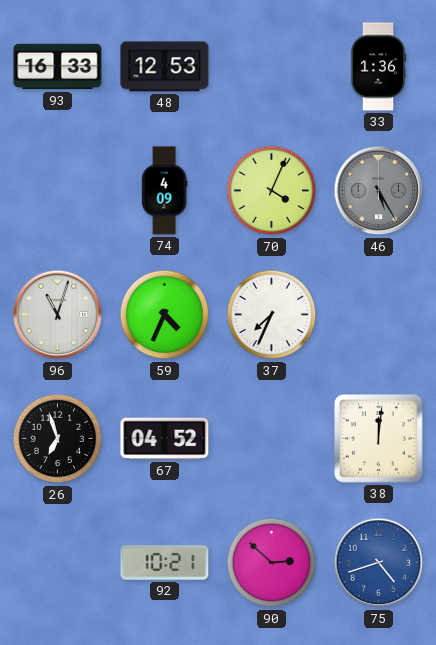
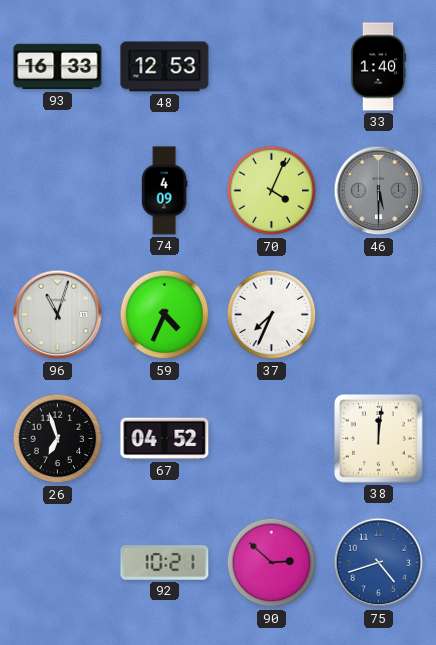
33: 1:36 -> 1:40 (378, 67)
46: 5:25 -> 5:30 (379, 191)
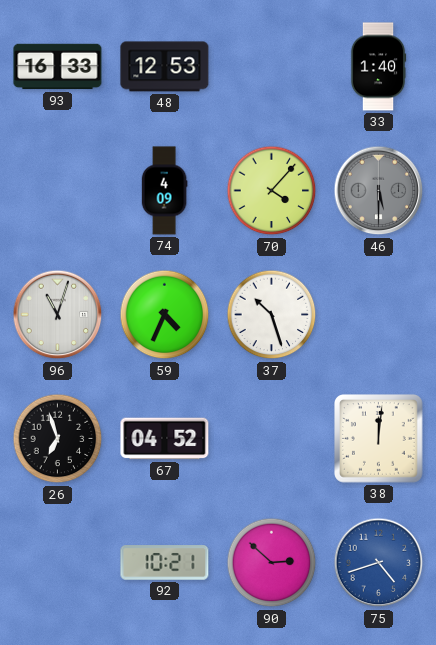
70: 4:04 -> 4:07 (272, 191)
37: 7:34 -> 10:27 (272, 315)
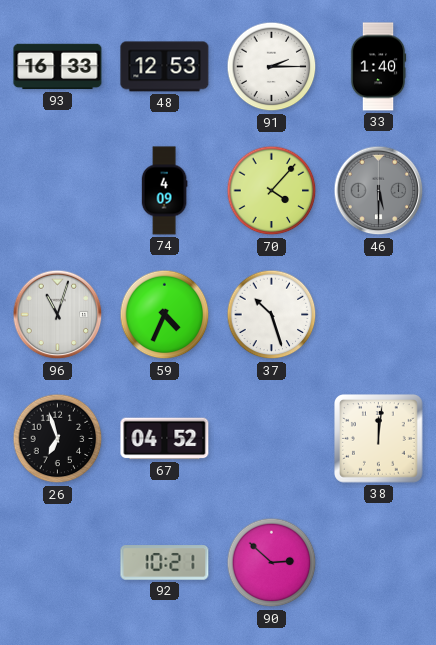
91: none -> 2:15 (272, 67)
75: 4:42 -> none (379, 563)
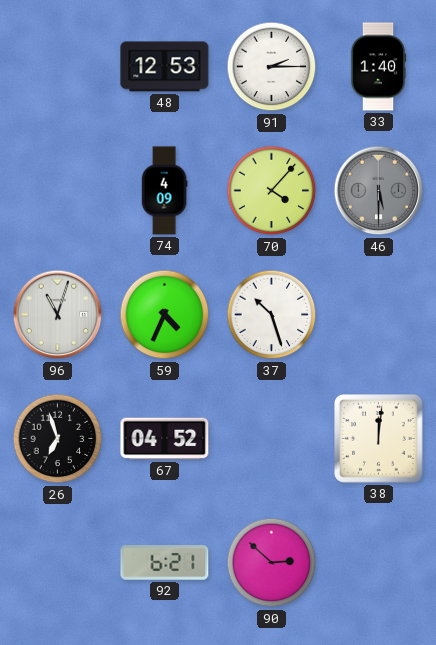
93: 16:33 -> none (58, 67)
92: 10:21 -> 6:21 (165, 563)
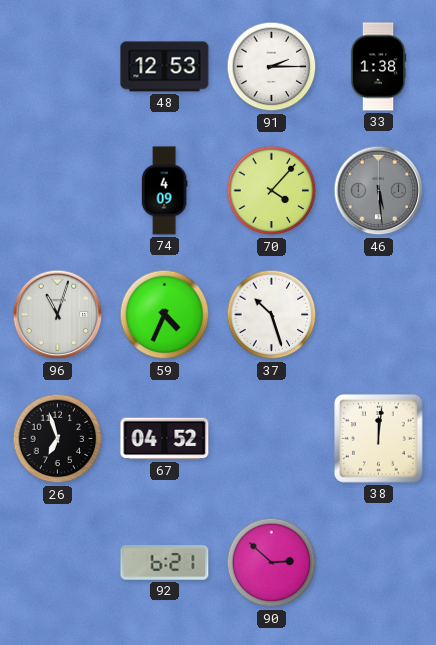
33: 1:40 -> 1:38 (378, 67)
46: 5:30 -> 5:29 (379, 191)
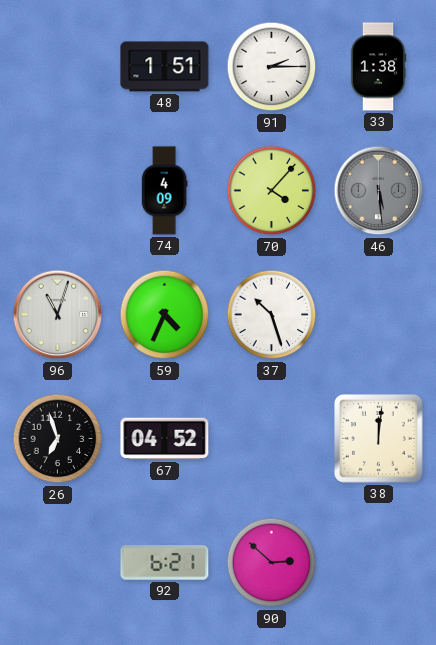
48: 12:53 -> 1:51 (165, 67)
